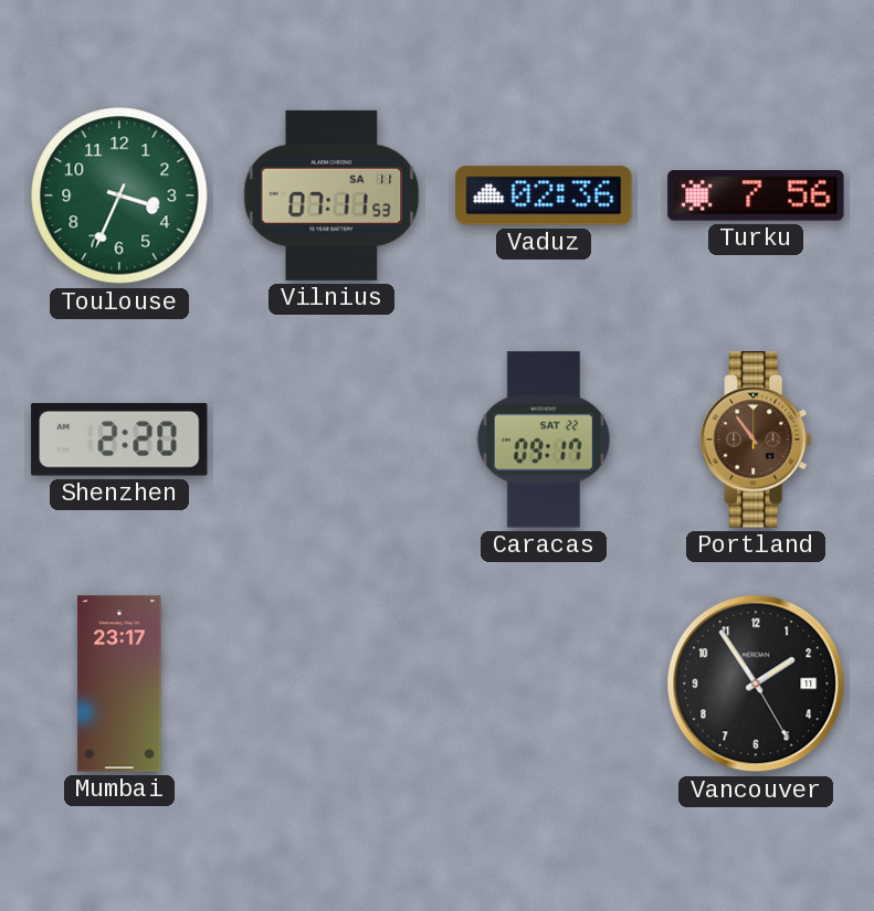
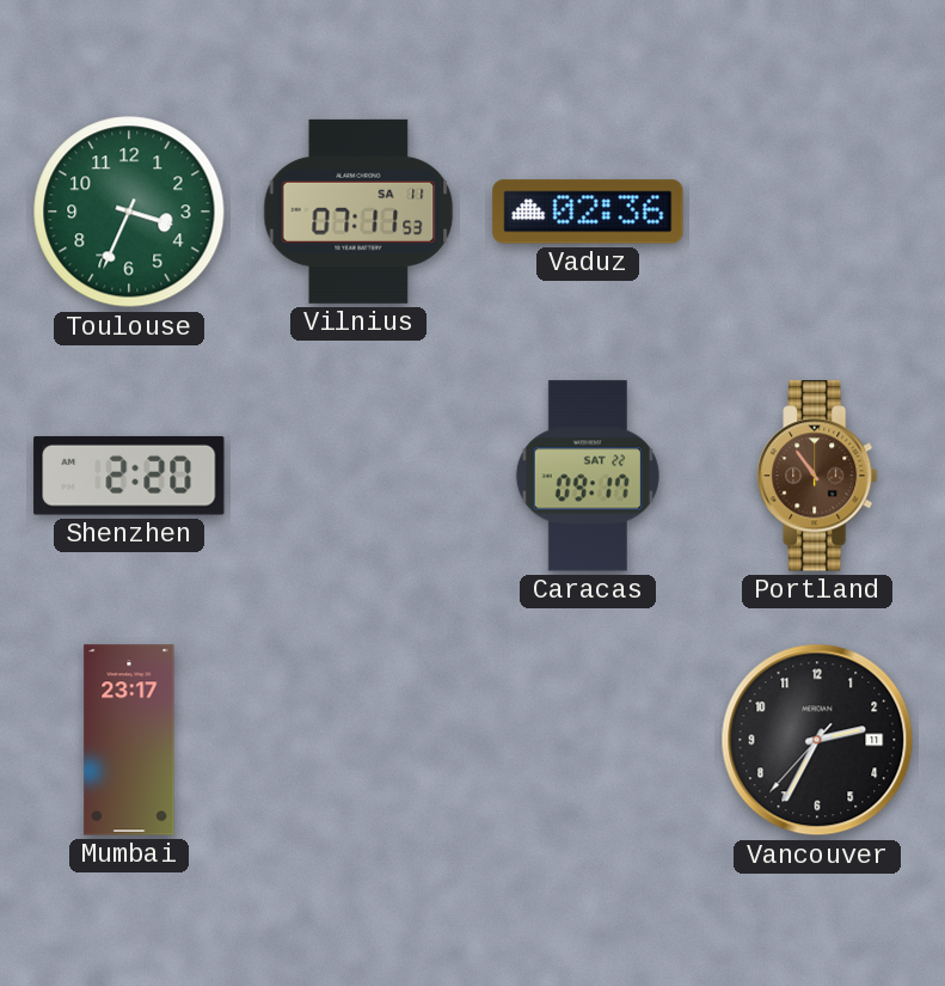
Turku: 7:56 -> none (756, 197)
Vancouver: 1:54 -> 2:34 (817, 740)
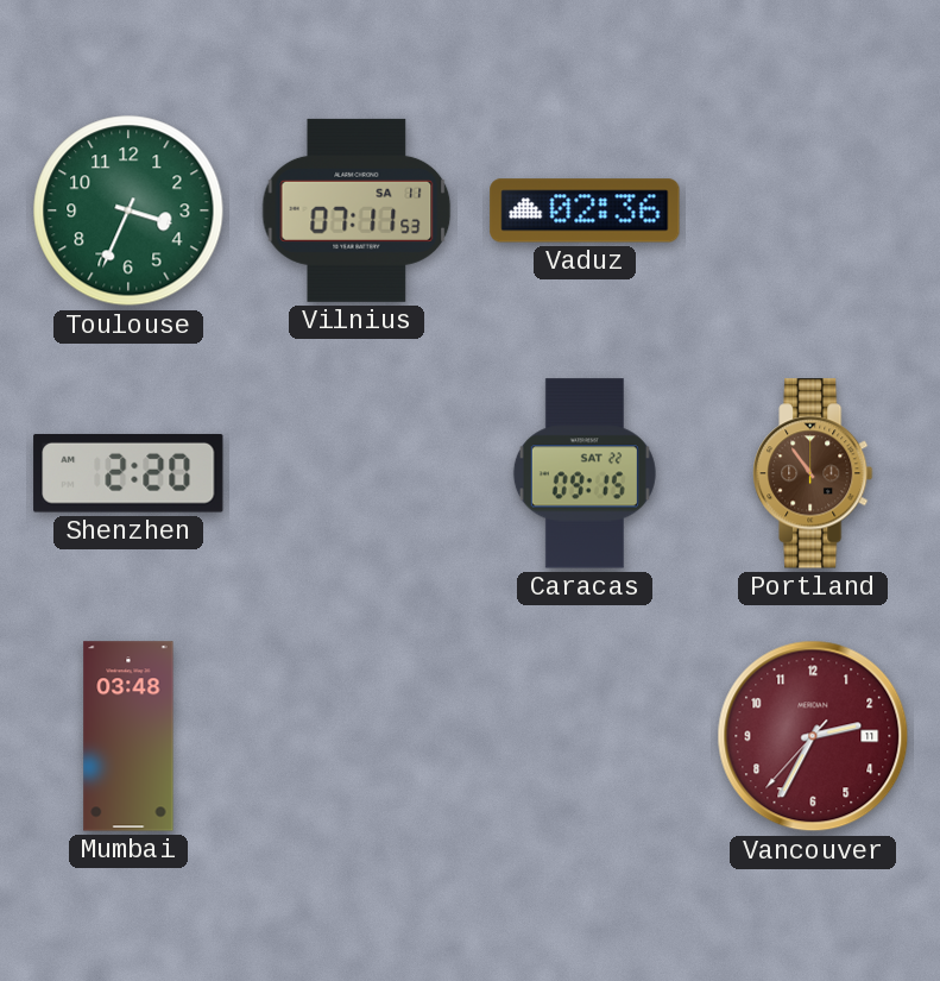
Caracas: 09:17 -> 09:15 (585, 473)
Mumbai: 23:17 -> 03:48 (128, 736)
Vancouver dial: black -> burgundy (813, 736)
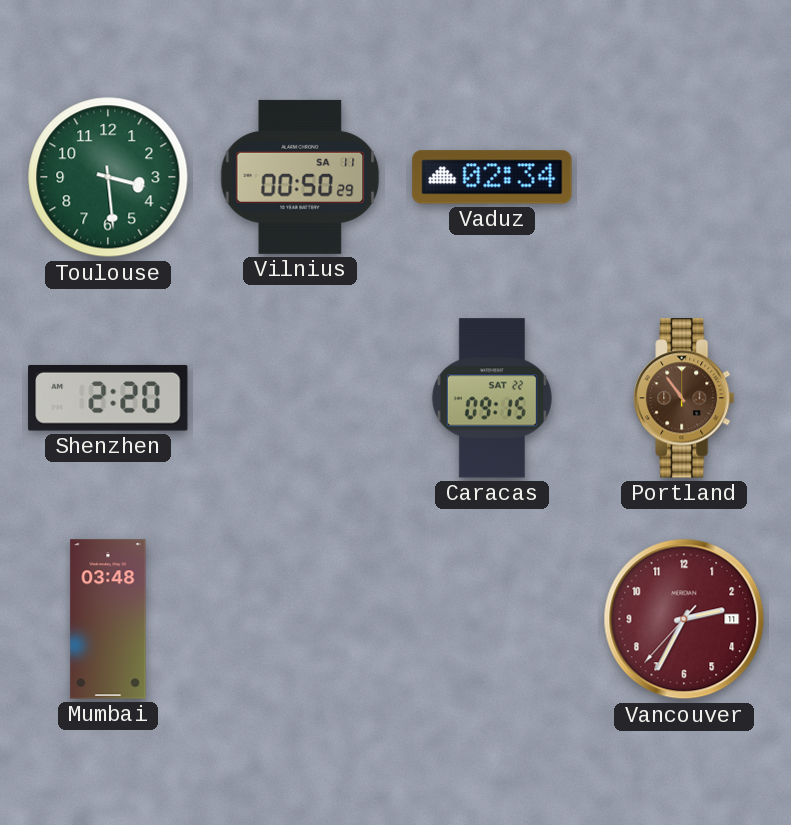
Toulouse: 3:34 -> 3:29 (108, 177)
Vilnius: 07:11 -> 00:50 (300, 177)
Vaduz: 02:36 -> 02:34 (492, 177)
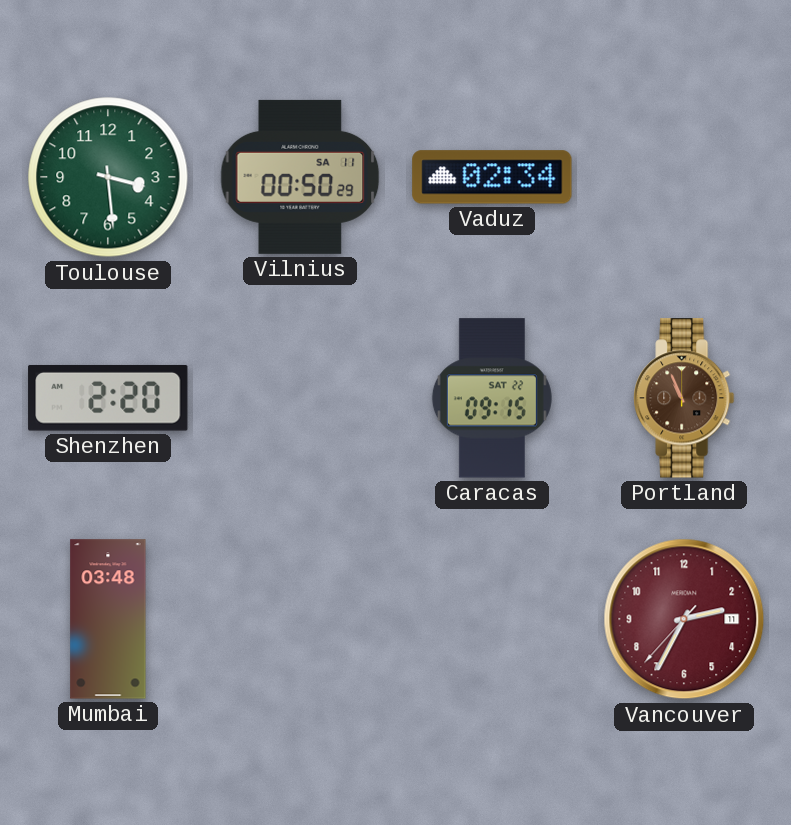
Portland: 10:54 -> 10:56 (684, 398)
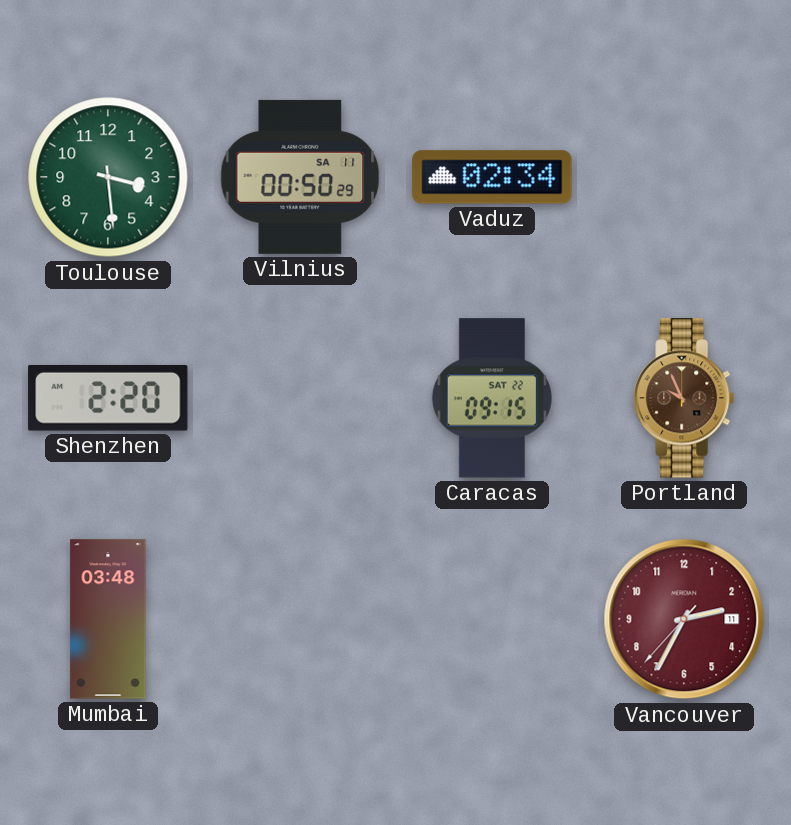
Portland: 10:56 -> 9:56 (684, 398)
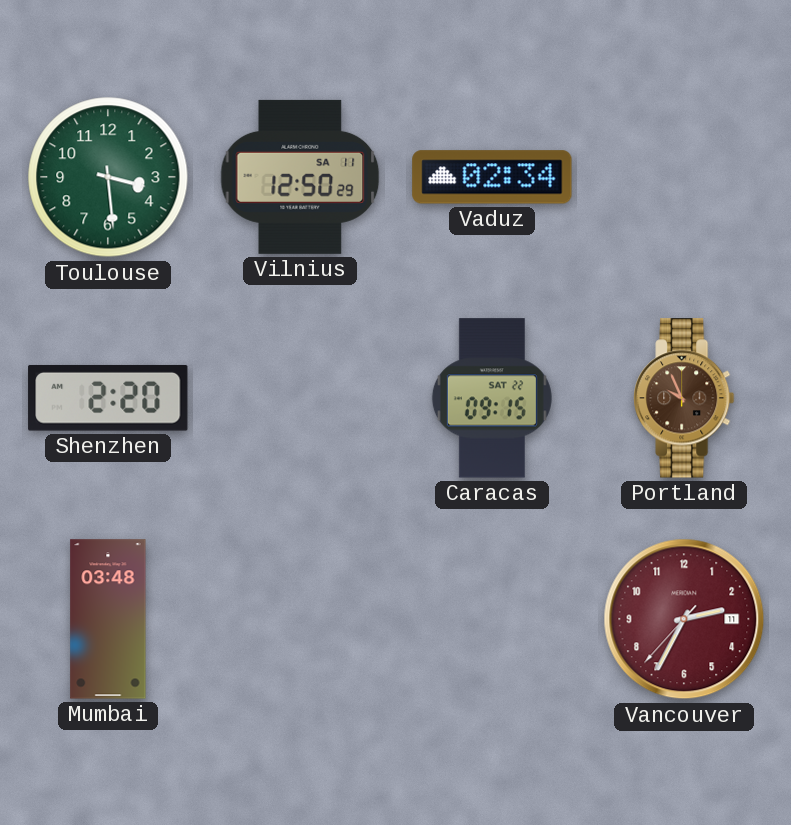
Vilnius: 00:50 -> 12:50 (300, 177)
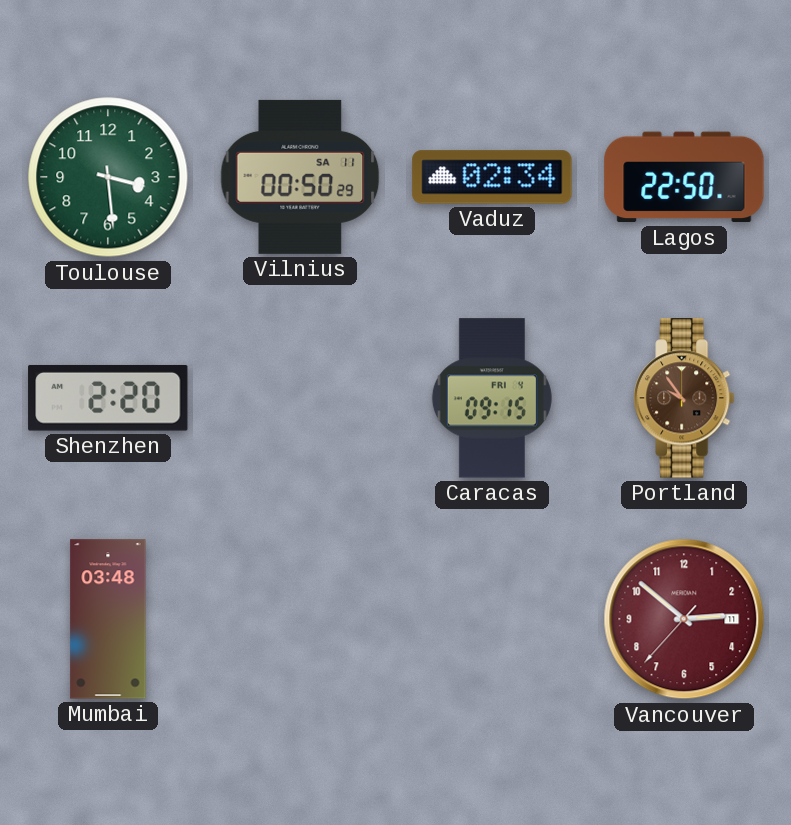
Vilnius: 12:50 -> 00:50 (300, 177)
Lagos: none -> 22:50 (684, 177)
Caracas date: SAT 22 -> FRI 4 (492, 398)
Portland: 9:56 -> 9:54 (684, 398)
Vancouver: 2:34 -> 2:51 (684, 619)
